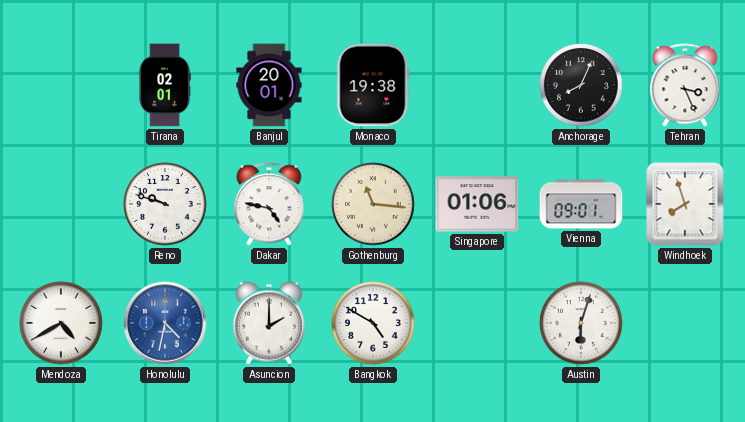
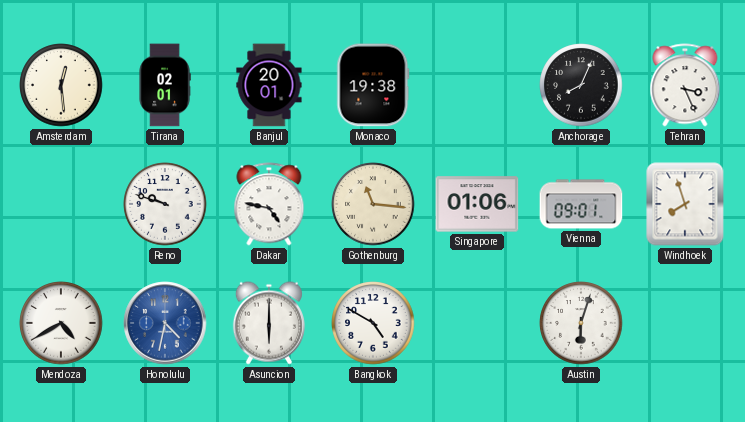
Amsterdam: none -> 12:29 (61, 85)
Asuncion: 2:00 -> 6:00 (269, 323)
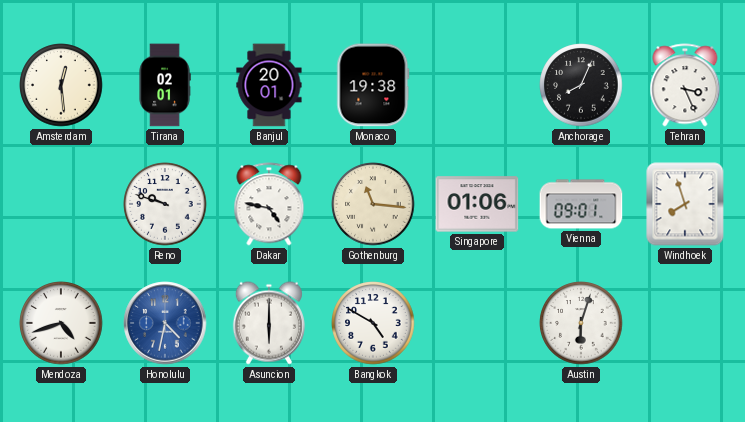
Mendoza: 4:40 -> 4:42 (61, 323)
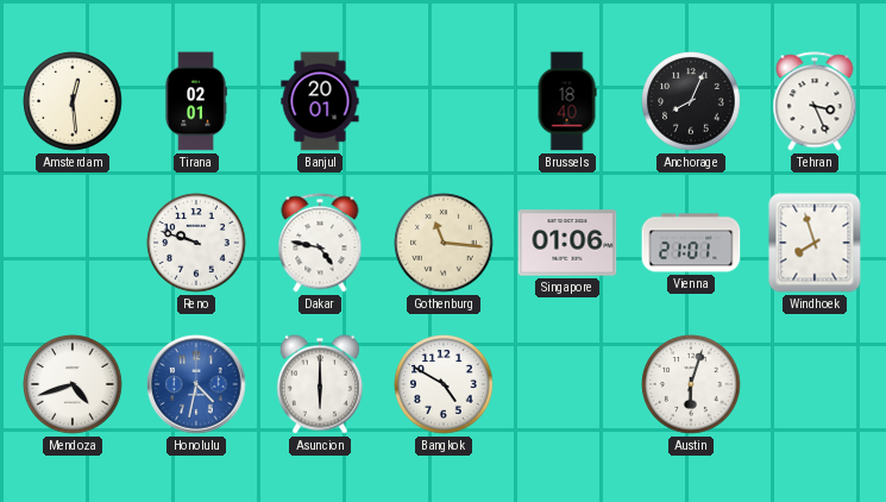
Monaco: 19:38 -> none (373, 85)
Brussels: none -> 18:40 (567, 101)
Vienna: 09:01 -> 21:01 (691, 243)
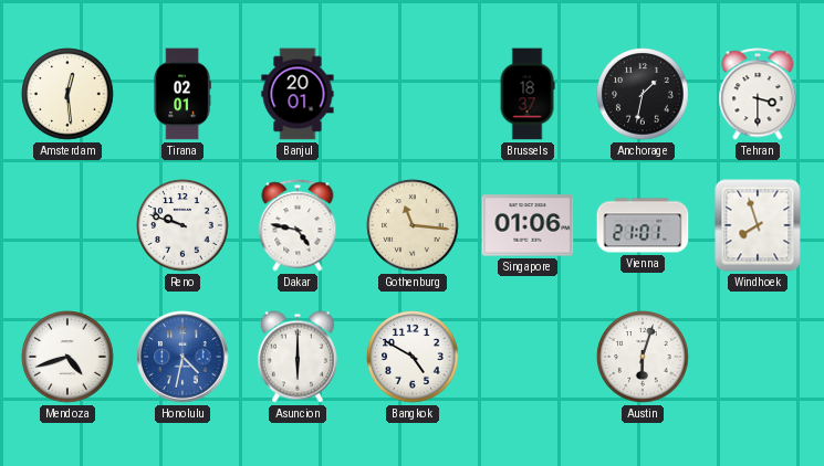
Brussels: 18:40 -> 18:37 (528, 94)
Anchorage: 8:04 -> 1:32 (643, 94)
Tehran: 3:26 -> 3:30 (758, 94)
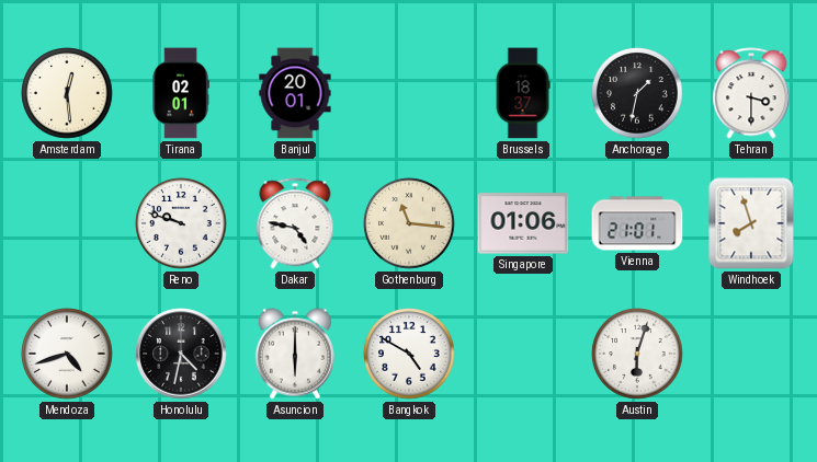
Honolulu dial: blue -> black (181, 354)
